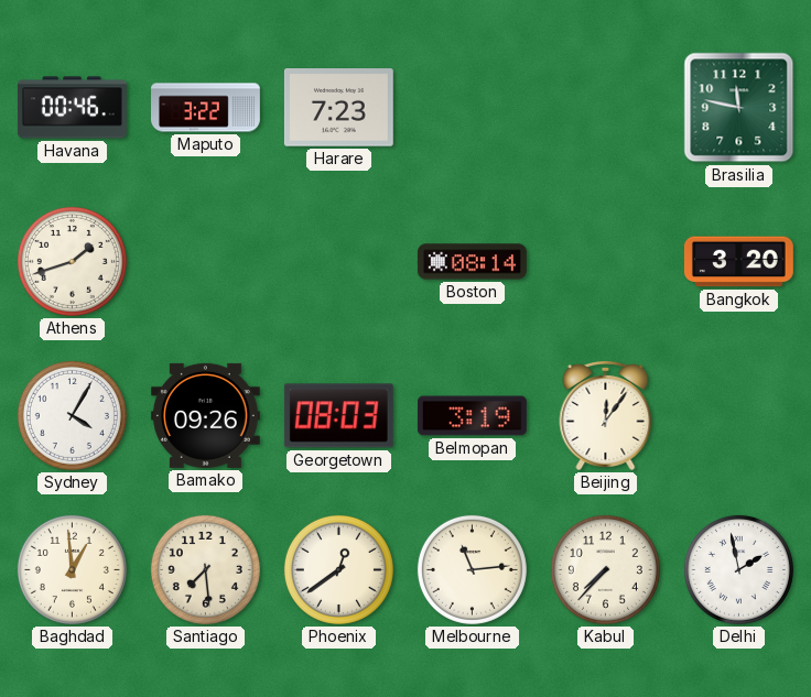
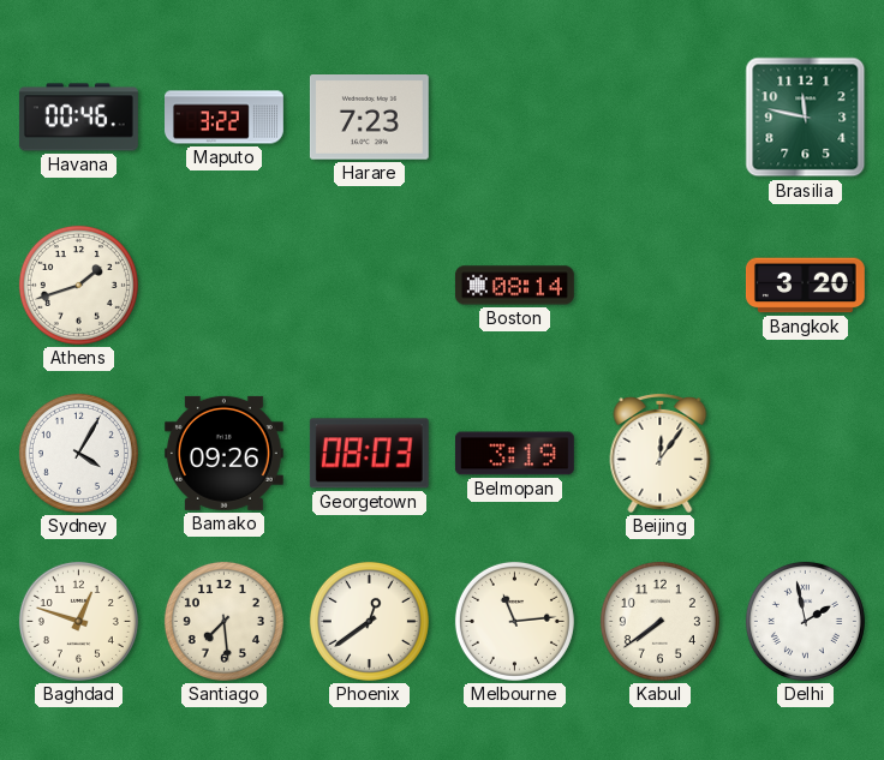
Baghdad: 12:59 -> 12:48 (78, 621)
Kabul: 7:37 -> 7:39 (659, 621)
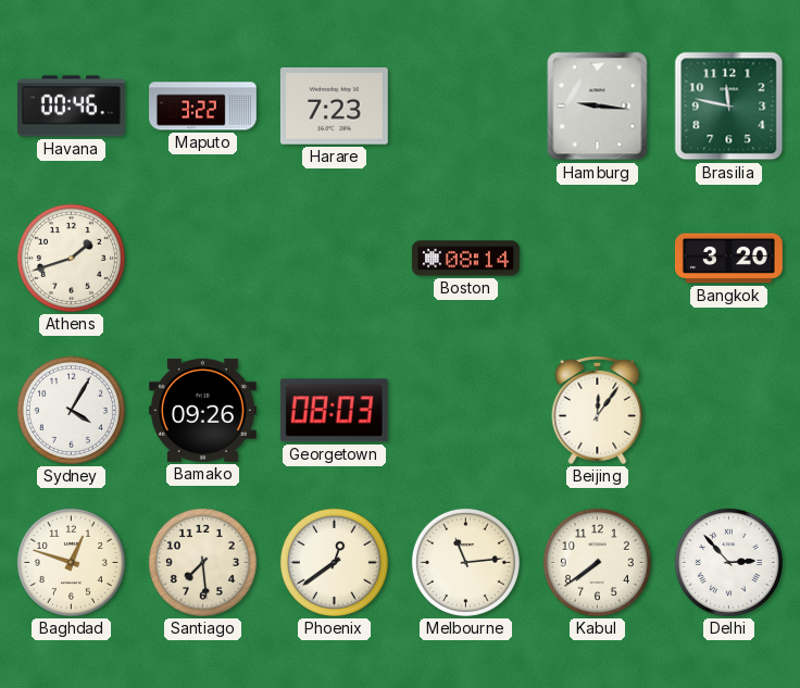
Hamburg: none -> 9:16 (598, 107)
Belmopan: 3:19 -> none (514, 454)
Delhi: 1:58 -> 2:53 (728, 562)
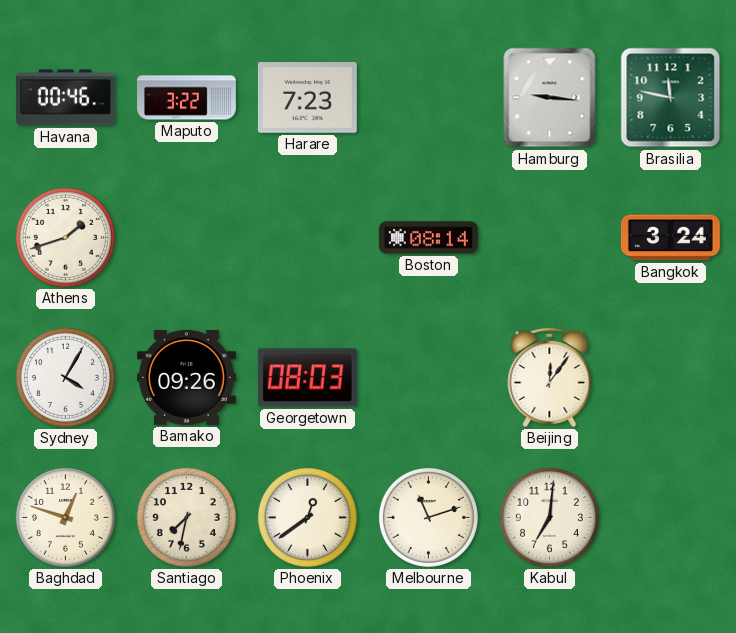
Bangkok: 3:20 -> 3:24 (670, 238)
Santiago: 7:29 -> 7:32 (186, 517)
Melbourne: 11:14 -> 11:12 (428, 517)
Kabul: 7:39 -> 7:01 (549, 517)
Delhi: 2:53 -> none (728, 562)
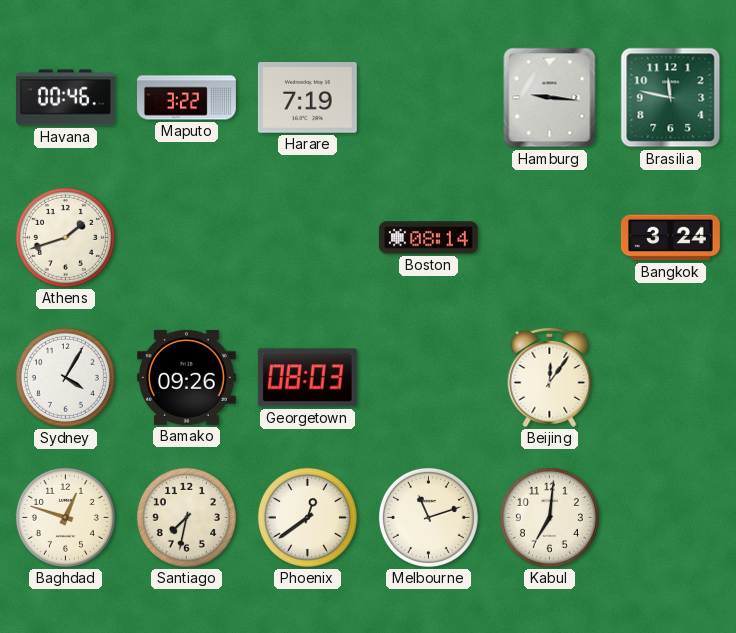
Harare: 7:23 -> 7:19 (307, 98)
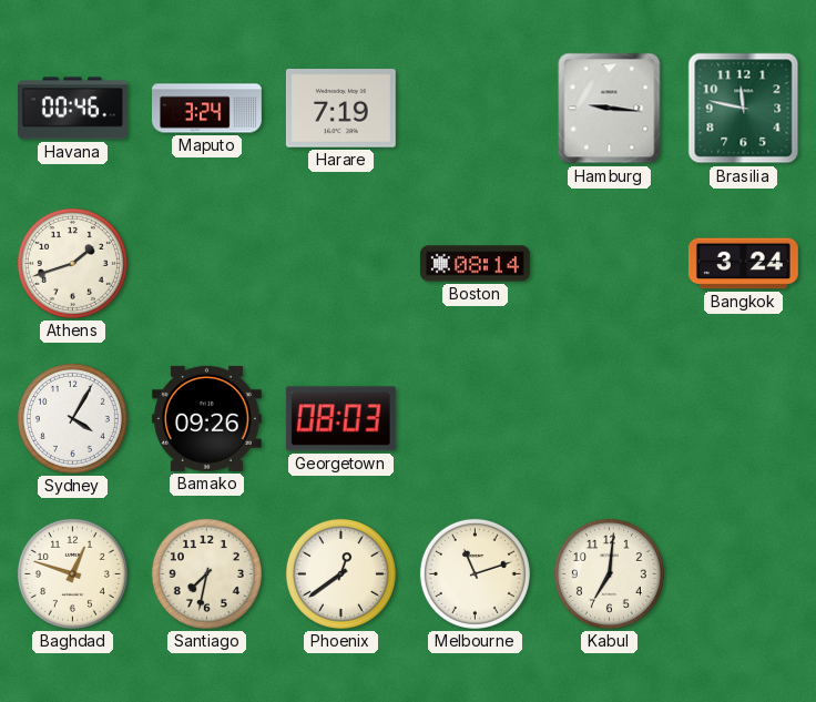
Maputo: 3:22 -> 3:24 (207, 109)
Beijing: 12:06 -> none (550, 377)
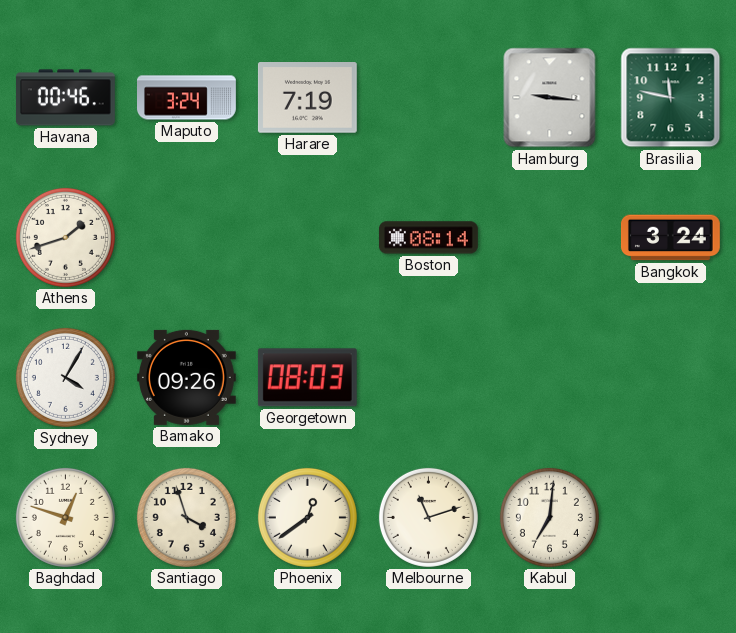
Santiago: 7:32 -> 3:57 (186, 517)
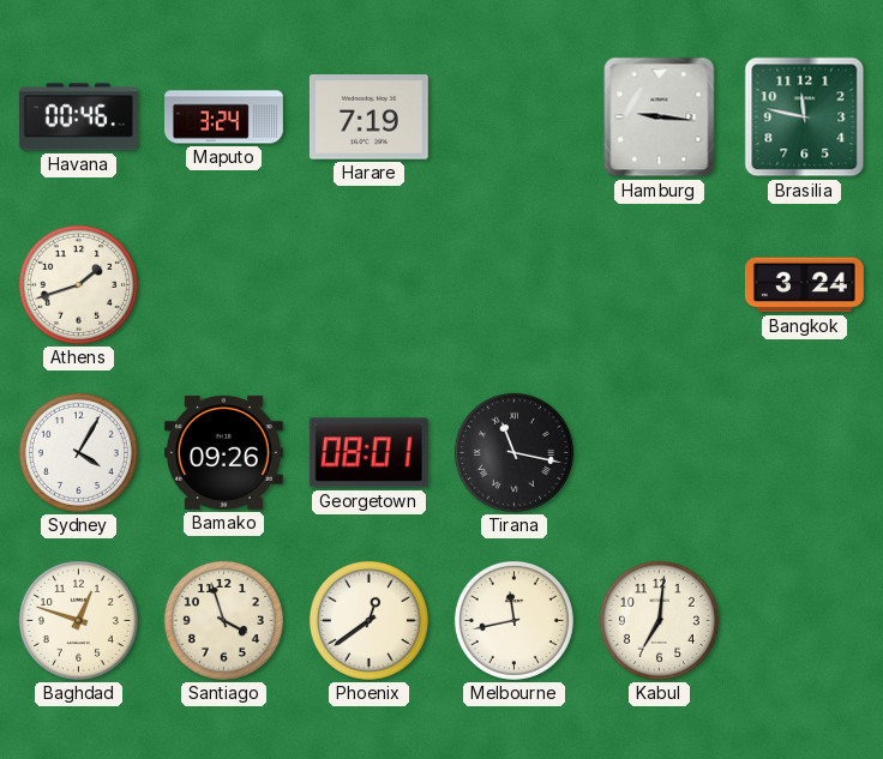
Boston: 08:14 -> none (428, 238)
Georgetown: 08:03 -> 08:01 (368, 453)
Tirana: none -> 11:17 (513, 452)
Melbourne: 11:12 -> 11:43 (513, 620)
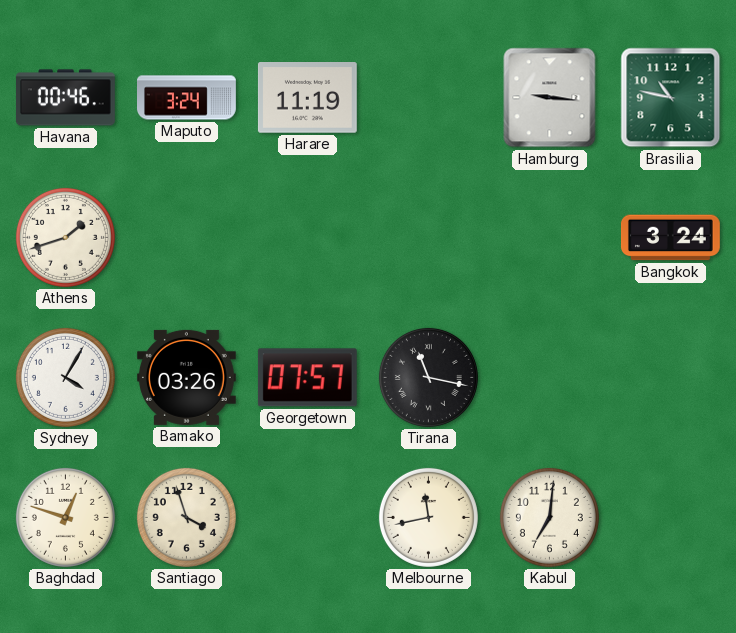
Harare: 7:19 -> 11:19 (307, 98)
Brasilia: 11:47 -> 10:47 (671, 98)
Bamako: 09:26 -> 03:26 (186, 377)
Georgetown: 08:01 -> 07:57 (307, 378)
Phoenix: 12:39 -> none (368, 620)
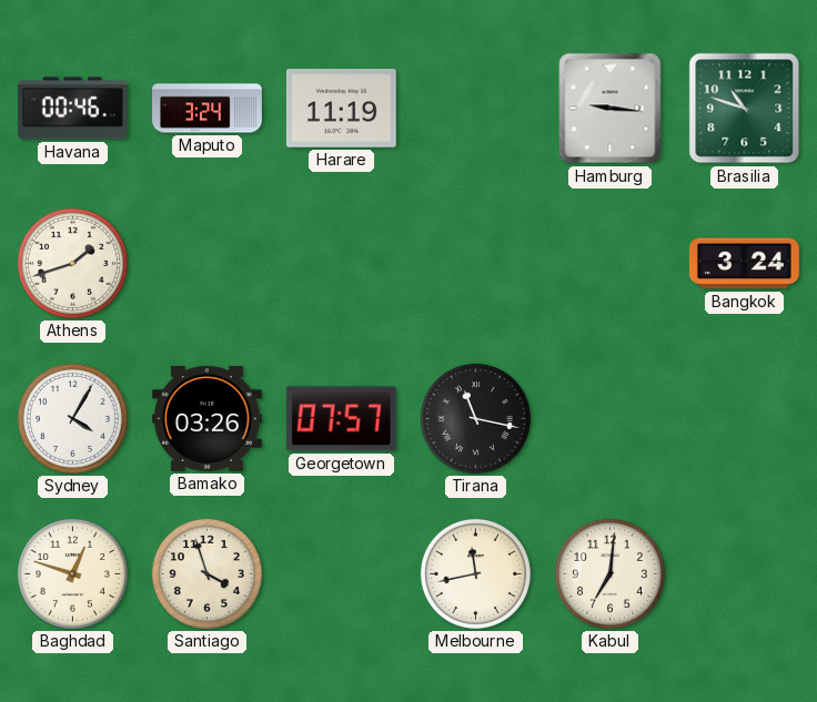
Brasilia: 10:47 -> 10:48 (745, 109)
